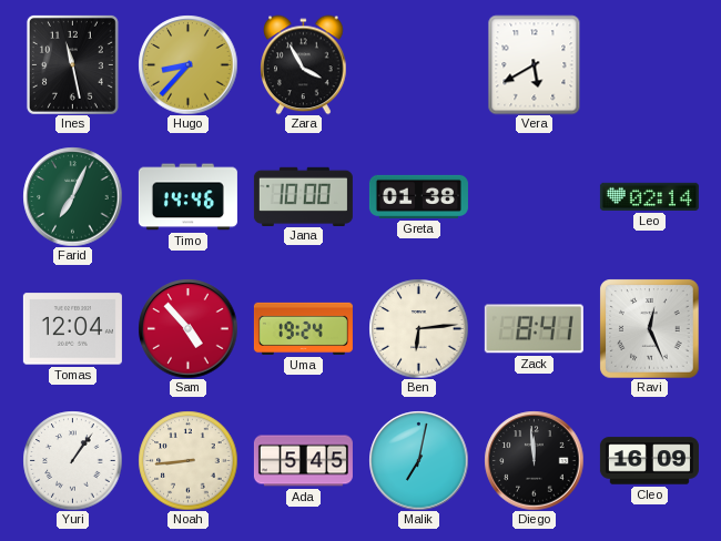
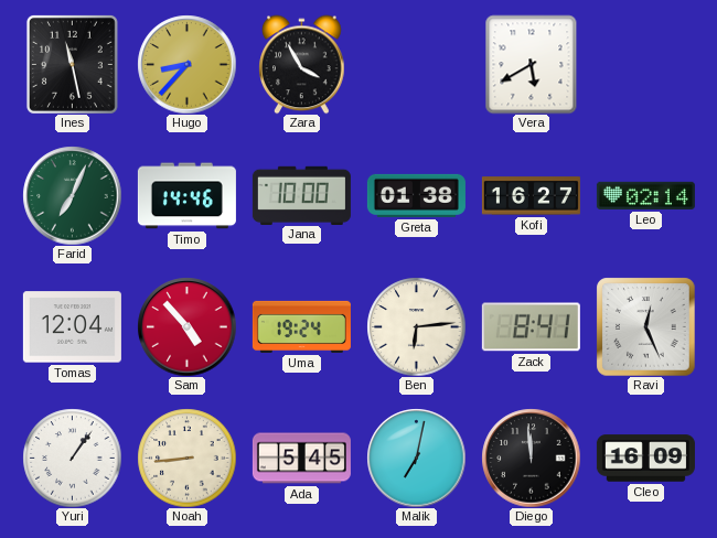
Kofi: none -> 16:27 (531, 196)
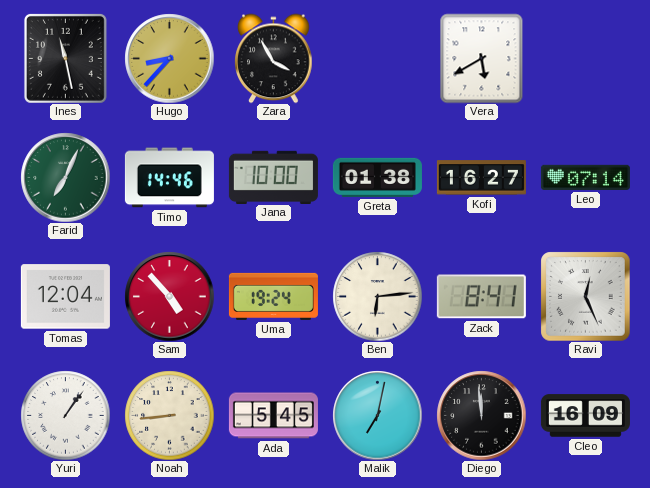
Leo: 02:14 -> 07:14 (585, 177)
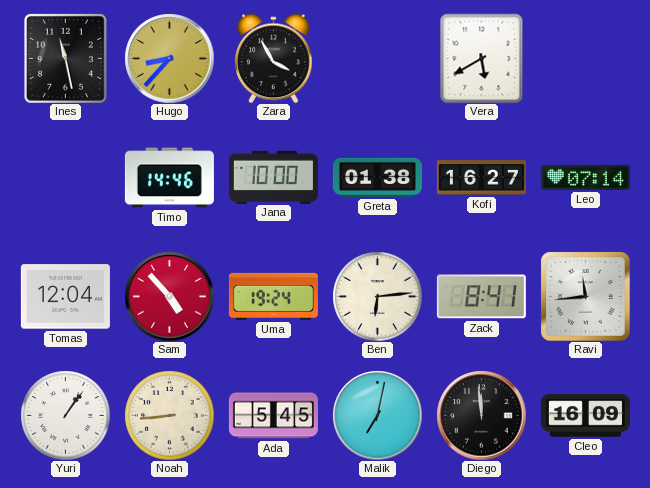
Farid: 7:04 -> none (65, 177)
Ravi: 12:26 -> 11:44 (585, 296)
